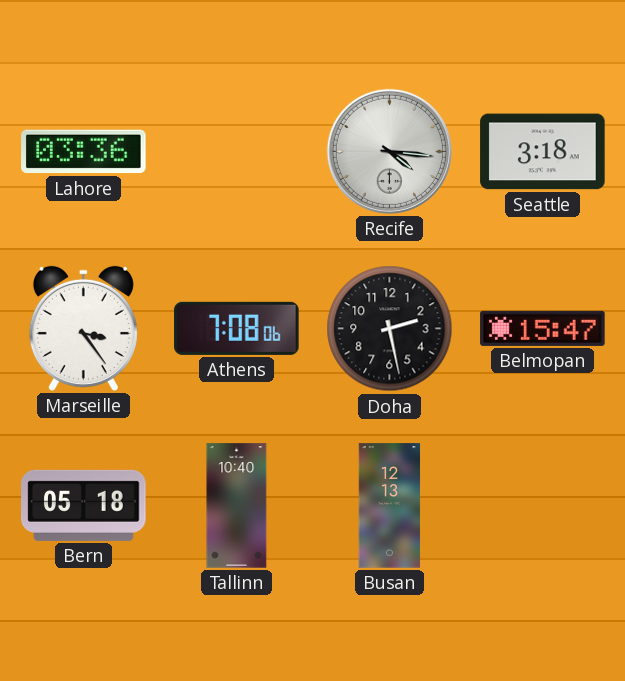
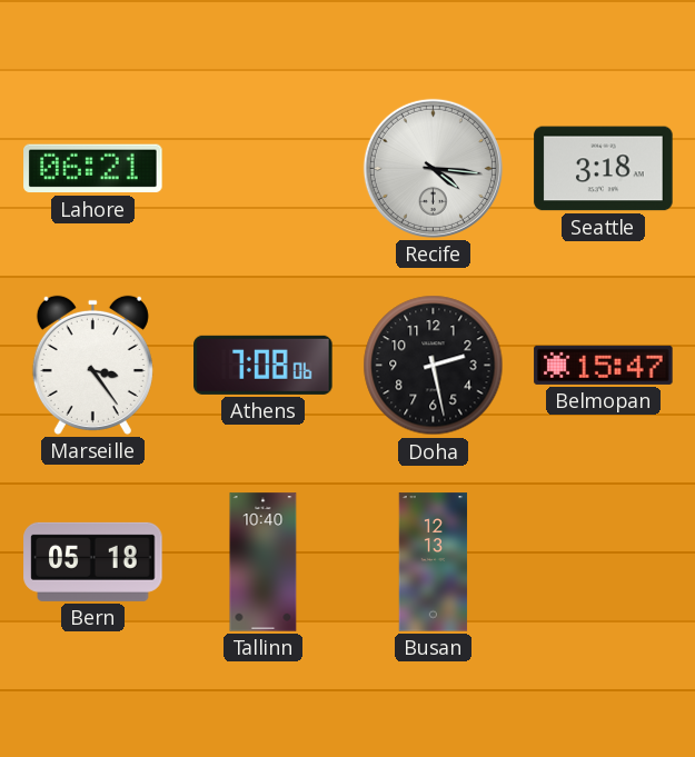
Lahore: 03:36 -> 06:21 (93, 169)
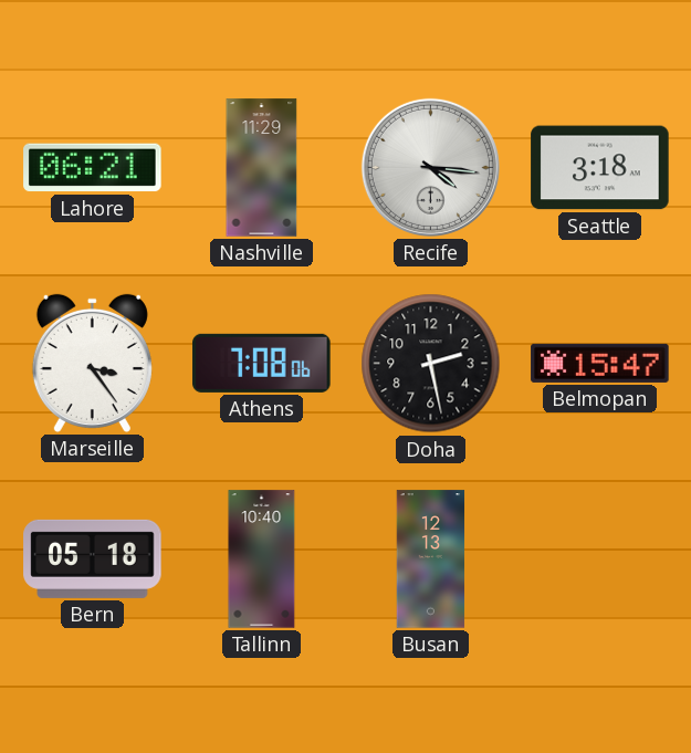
Nashville: none -> 11:29 (262, 168)
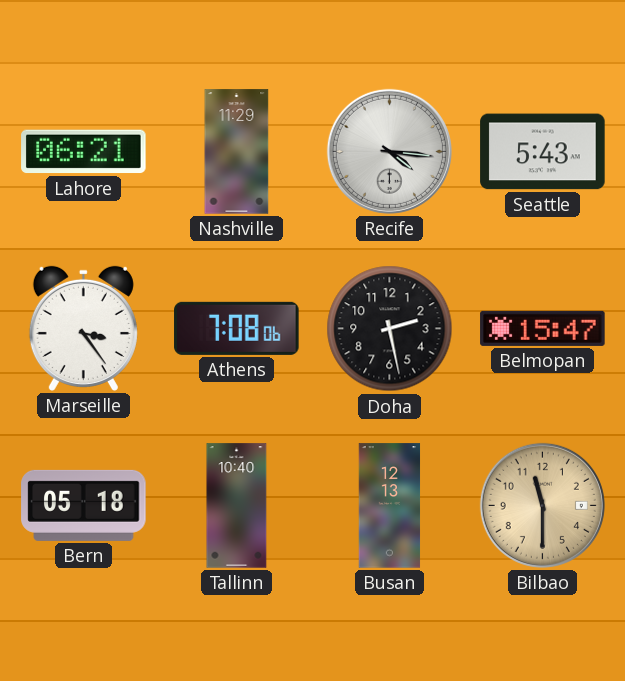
Seattle: 3:18 -> 5:43 (543, 152)
Bilbao: none -> 11:30 (542, 505)
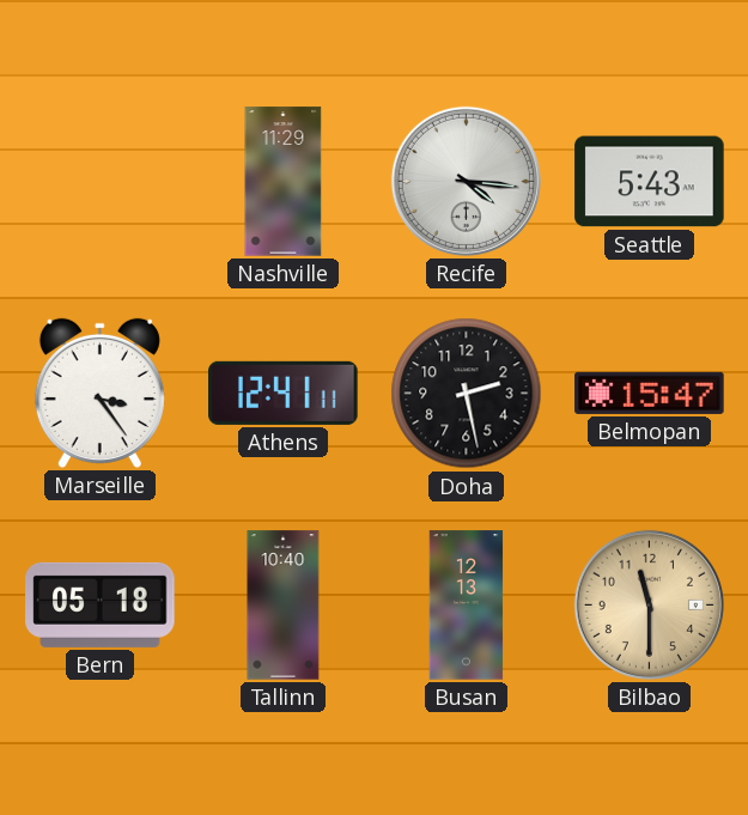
Lahore: 06:21 -> none (84, 152)
Athens: 7:08 -> 12:41 (284, 393)
